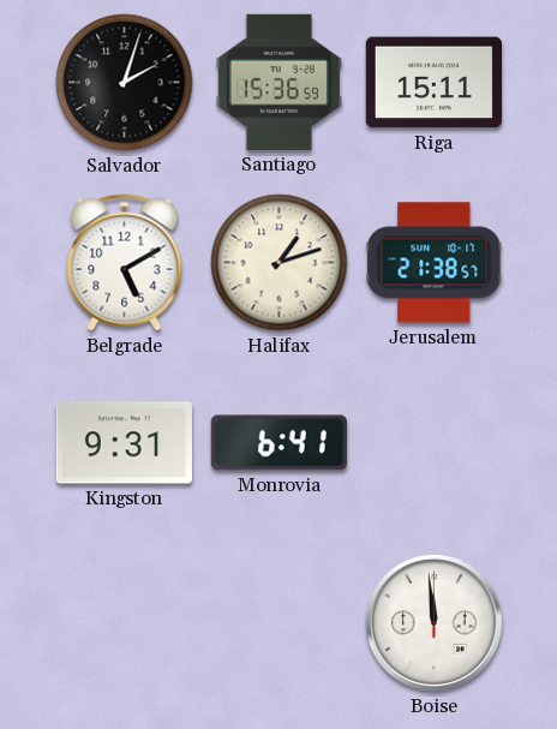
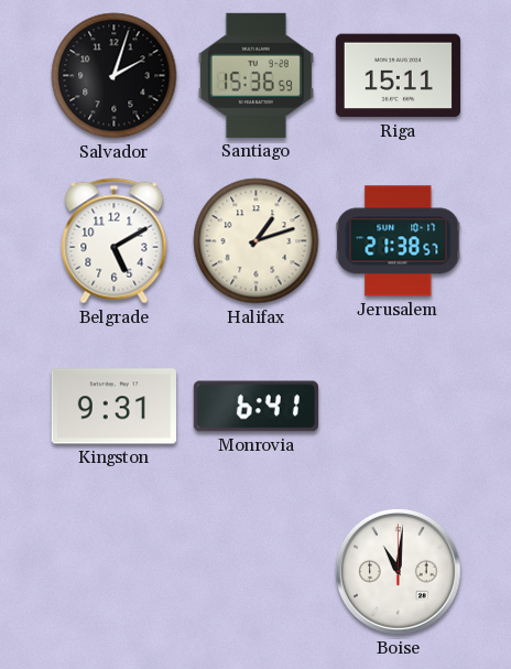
Boise: 11:59 -> 11:01 (399, 572)
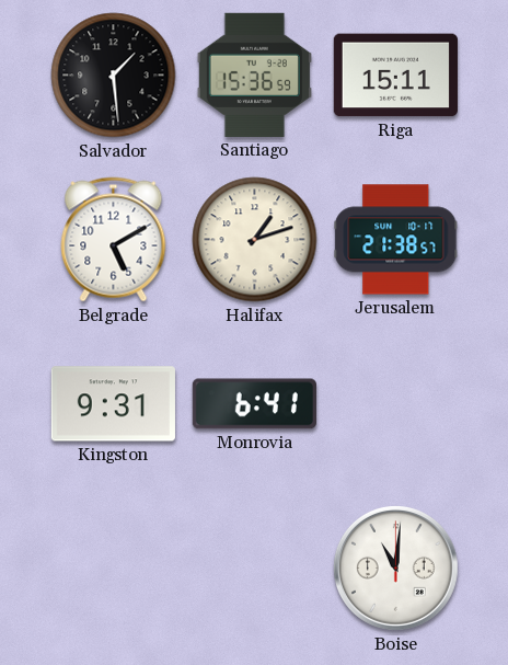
Salvador: 2:03 -> 1:29 (114, 76)
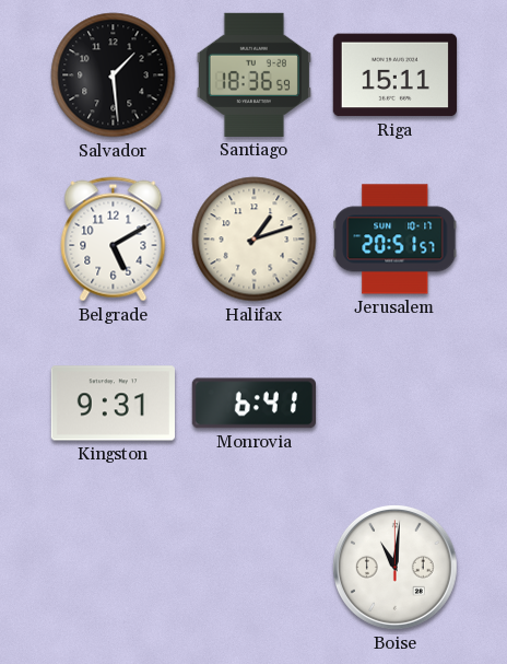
Santiago: 15:36 -> 18:36 (253, 74)
Jerusalem: 21:38 -> 20:51 (396, 240)
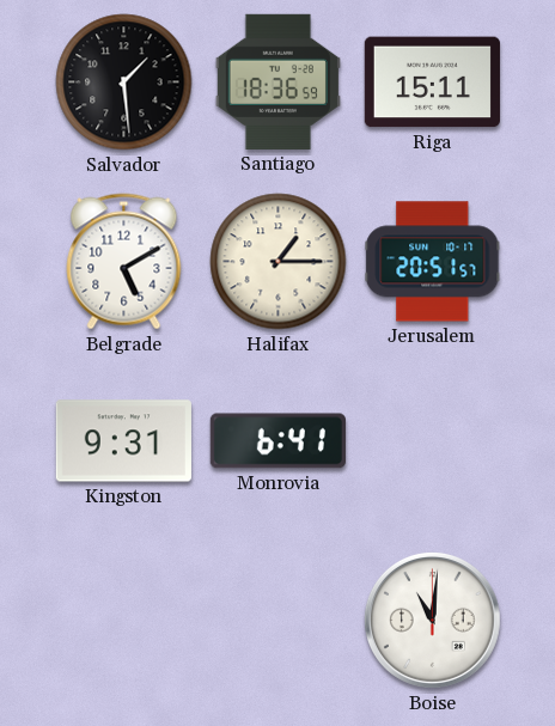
Halifax: 1:12 -> 1:15 (279, 262)
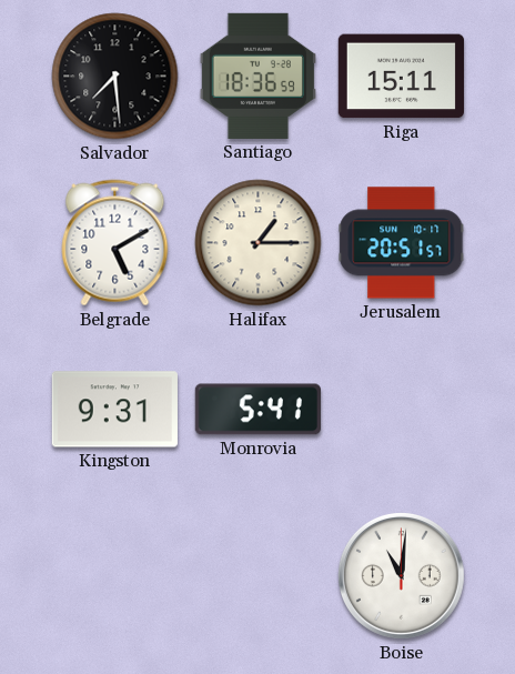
Salvador: 1:29 -> 7:29 (115, 77)
Monrovia: 6:41 -> 5:41 (257, 410)
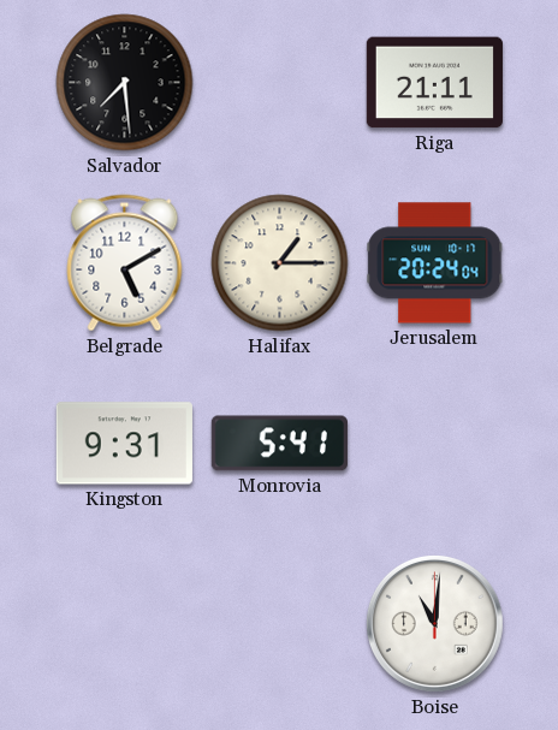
Santiago: 18:36 -> none (257, 76)
Riga: 15:11 -> 21:11 (434, 83)
Jerusalem: 20:51 -> 20:24 (435, 263)
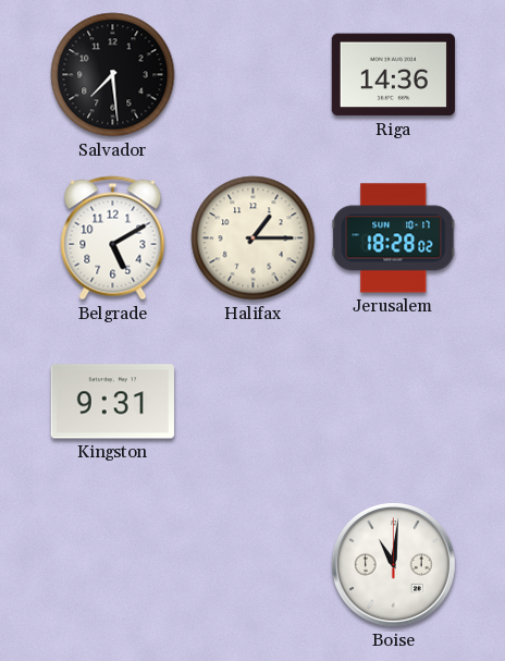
Riga: 21:11 -> 14:36 (393, 75)
Jerusalem: 20:24 -> 18:28 (394, 238)
Monrovia: 5:41 -> none (279, 444)
